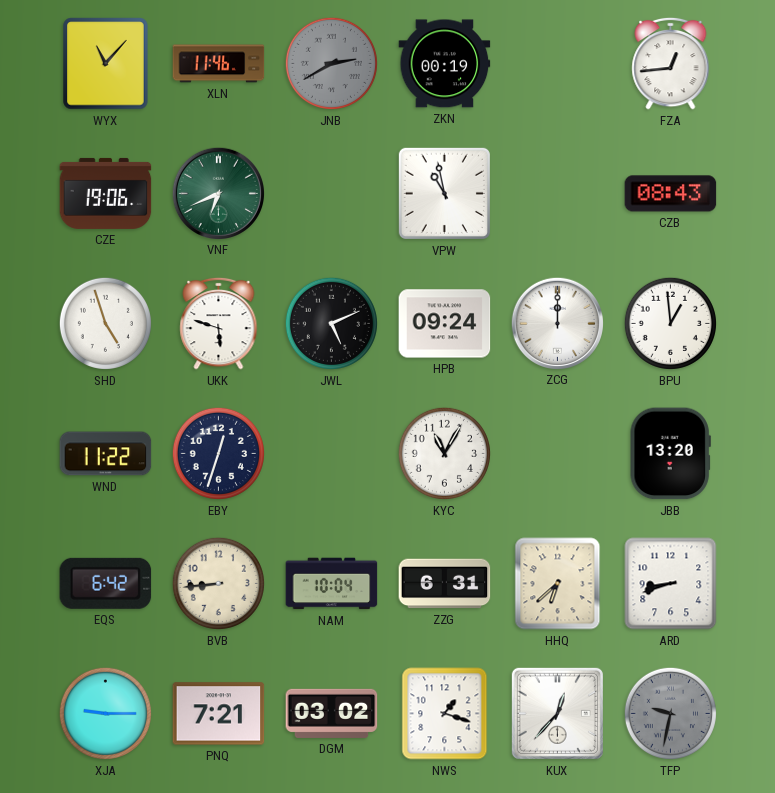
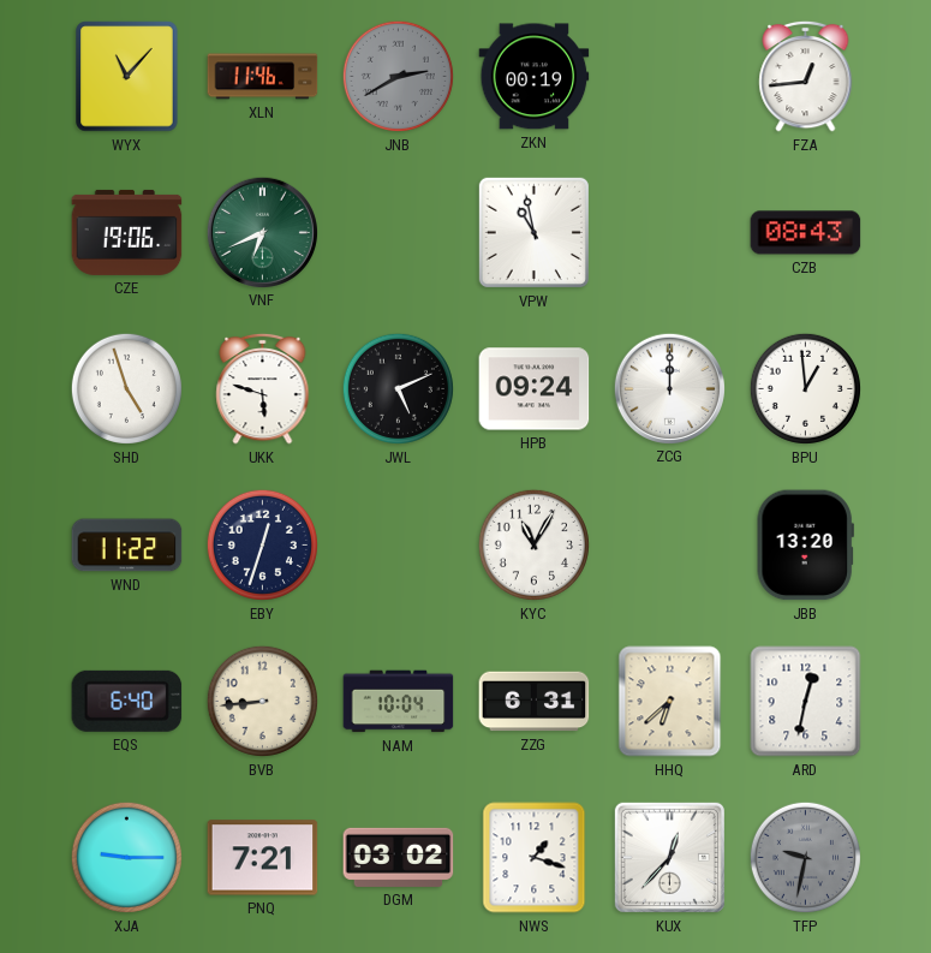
EQS: 6:42 -> 6:40 (127, 701)
ARD: 8:42 -> 12:32 (806, 702)
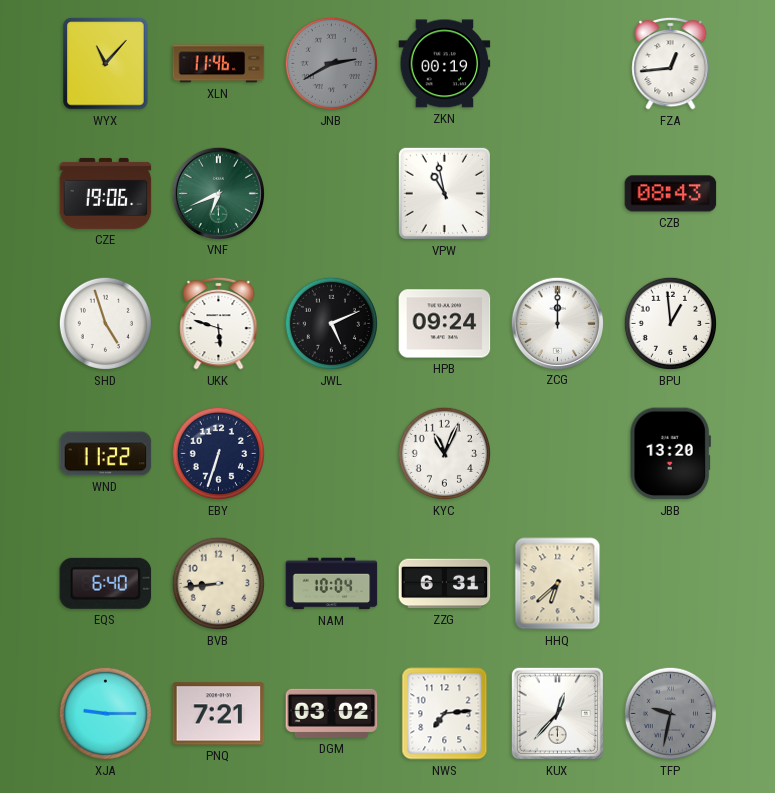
EBY: 12:33 -> 6:33 (218, 453)
KYC: 11:05 -> 11:04 (444, 453)
ARD: 12:32 -> none (806, 702)
NWS: 1:18 -> 7:14 (445, 714)
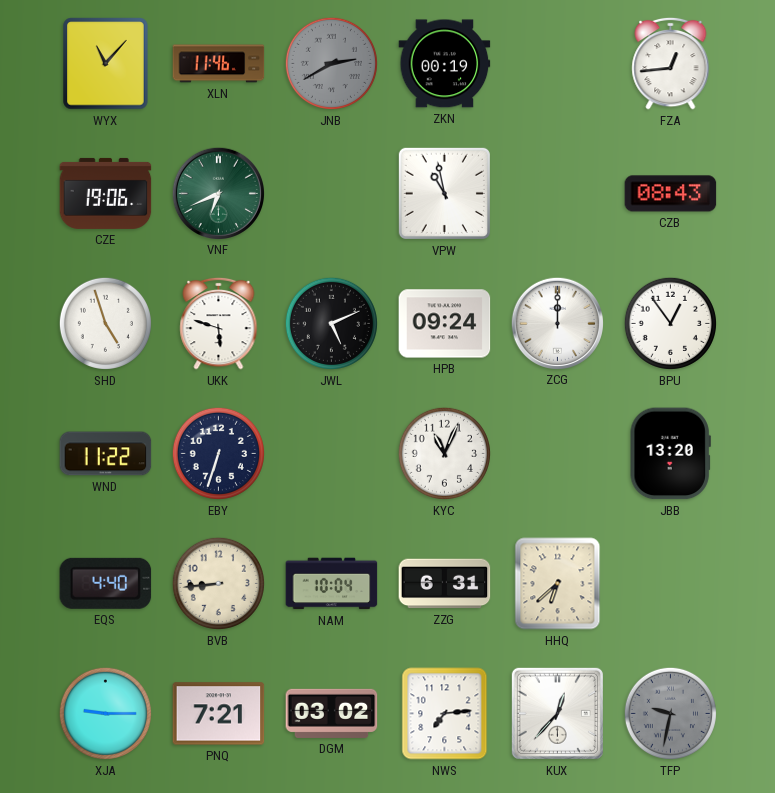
BPU: 12:59 -> 12:54 (670, 323)
EQS: 6:40 -> 4:40 (106, 583)
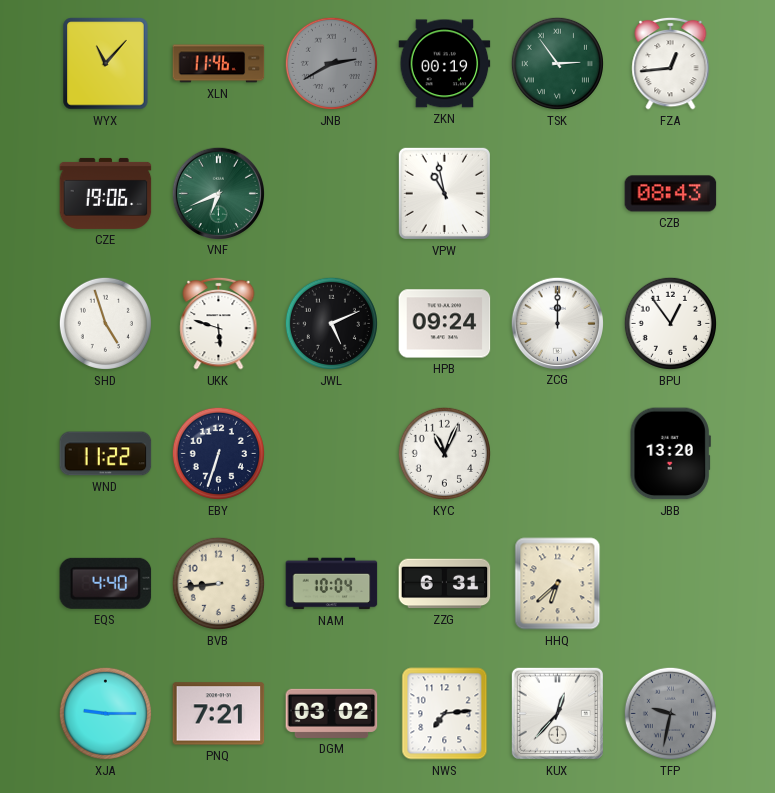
TSK: none -> 2:54 (557, 63)
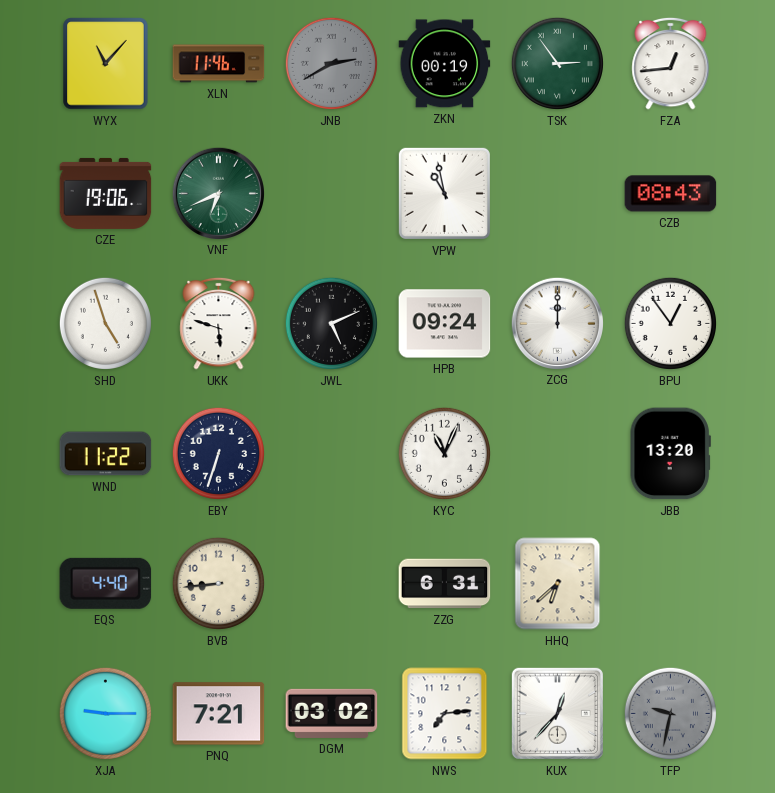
NAM: 10:04 -> none (332, 584)
